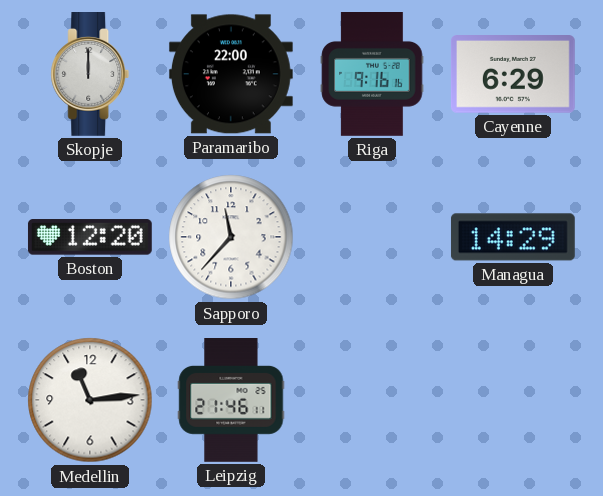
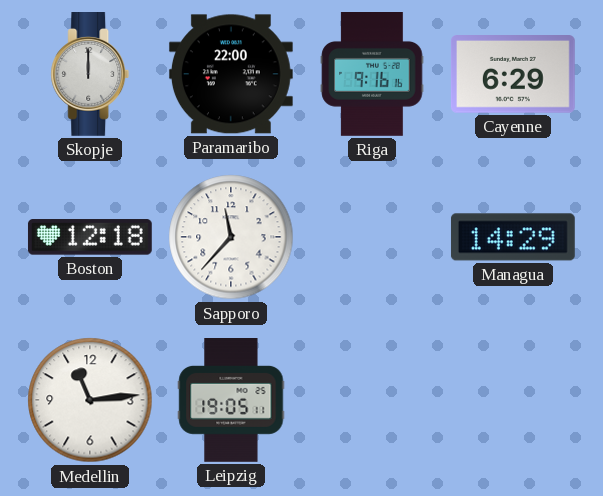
Boston: 12:20 -> 12:18 (90, 237)
Leipzig: 21:46 -> 19:05 (231, 401)
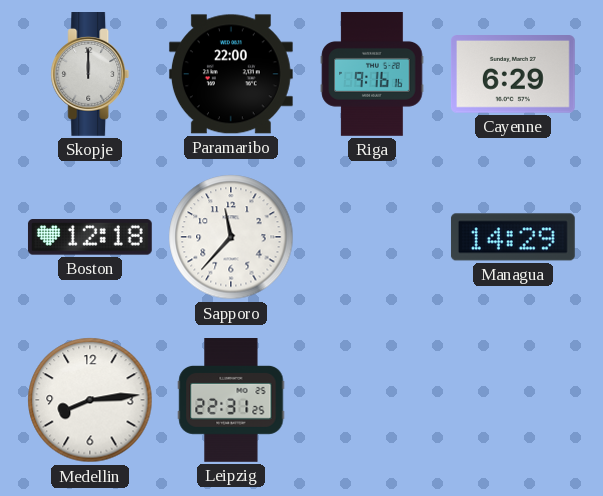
Medellin: 11:14 -> 8:14 (90, 400)
Leipzig: 19:05 -> 22:31 (231, 401)
